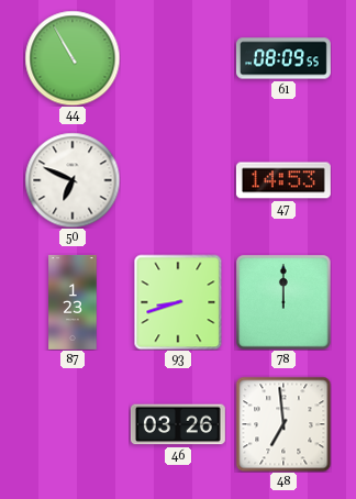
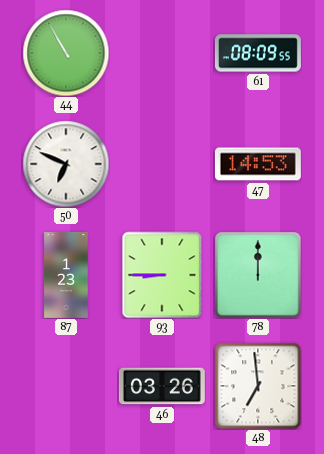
93: 8:42 -> 8:45 (162, 275)
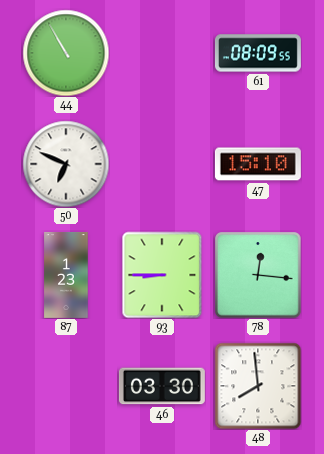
47: 14:53 -> 15:10 (258, 164)
78: 12:00 -> 12:16 (258, 275)
46: 03:26 -> 03:30 (162, 386)
48: 6:59 -> 7:59 (258, 386)
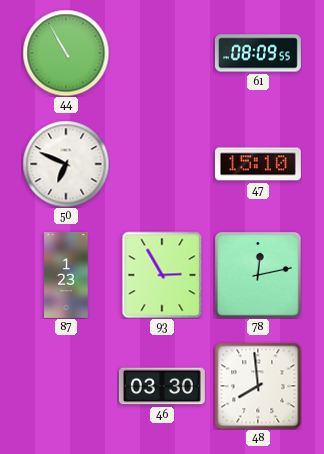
93: 8:45 -> 2:55 (162, 275)
78: 12:16 -> 12:13 (258, 275)
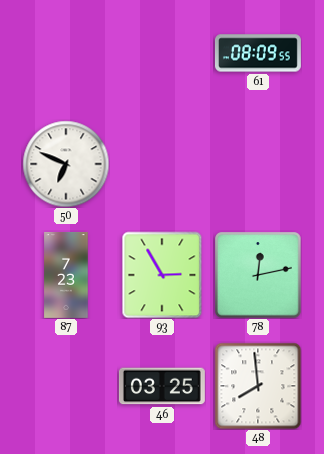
44: 10:55 -> none (66, 53)
47: 15:10 -> none (258, 164)
87: 1:23 -> 7:23 (66, 275)
46: 03:30 -> 03:25 (162, 386)
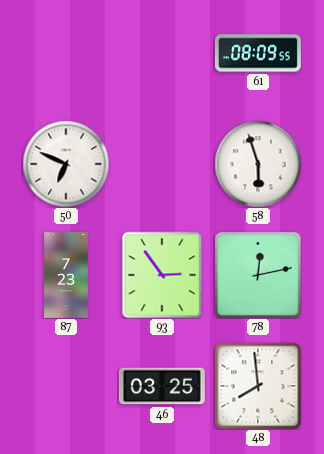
58: none -> 5:57 (258, 164)
93: 2:55 -> 2:54 (162, 275)
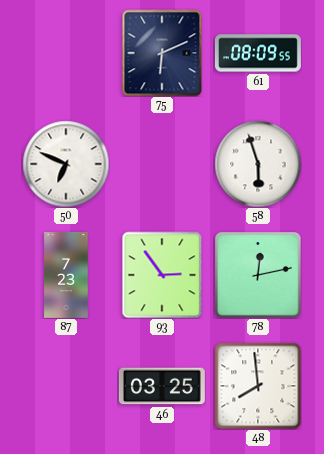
75: none -> 6:11 (162, 53)
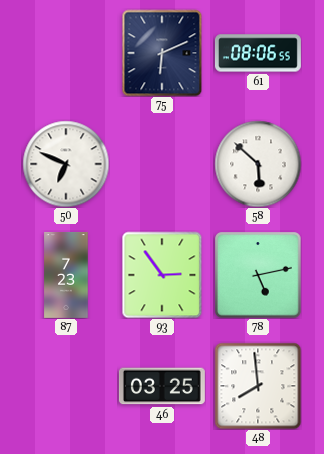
61: 08:09 -> 08:06 (258, 53)
58: 5:57 -> 5:52 (258, 164)
78: 12:13 -> 5:13 (258, 275)
